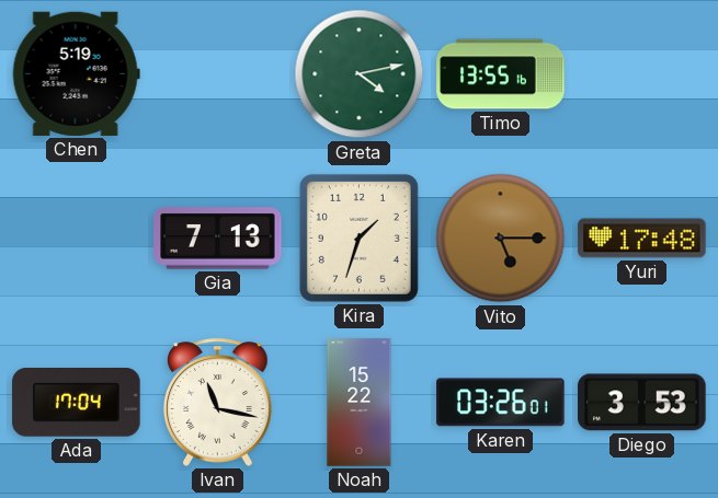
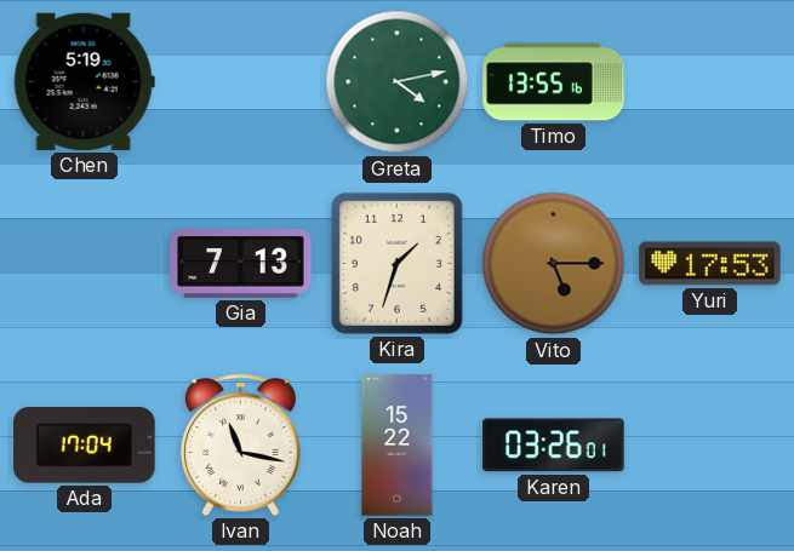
Yuri: 17:48 -> 17:53 (710, 264)
Diego: 3:53 -> none (642, 403)
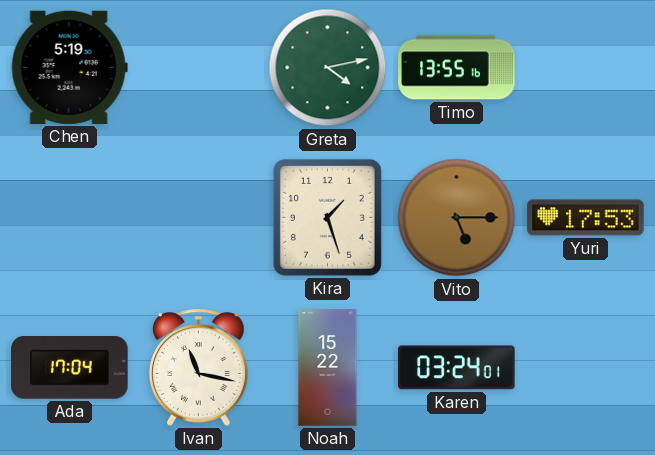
Gia: 7:13 -> none (241, 264)
Kira: 1:33 -> 1:27 (327, 217)
Karen: 03:26 -> 03:24 (457, 368)
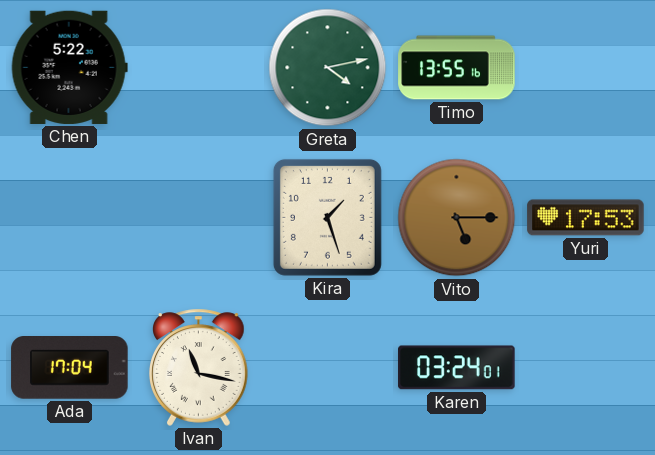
Chen: 5:19 -> 5:22 (69, 67)
Noah: 15:22 -> none (328, 368)
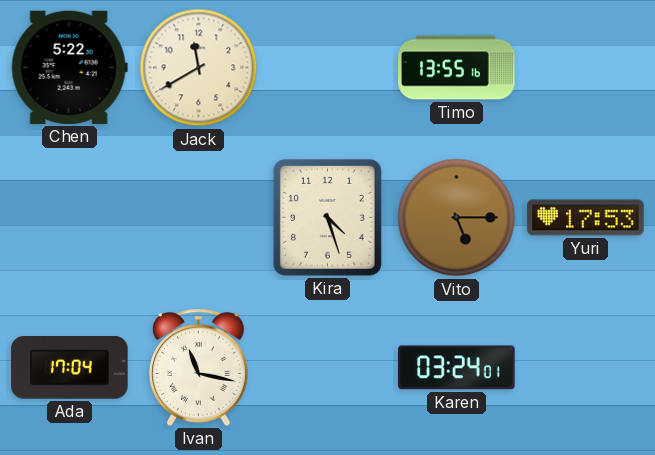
Jack: none -> 11:40 (199, 68)
Greta: 4:13 -> none (328, 68)
Kira: 1:27 -> 4:27 (327, 217)
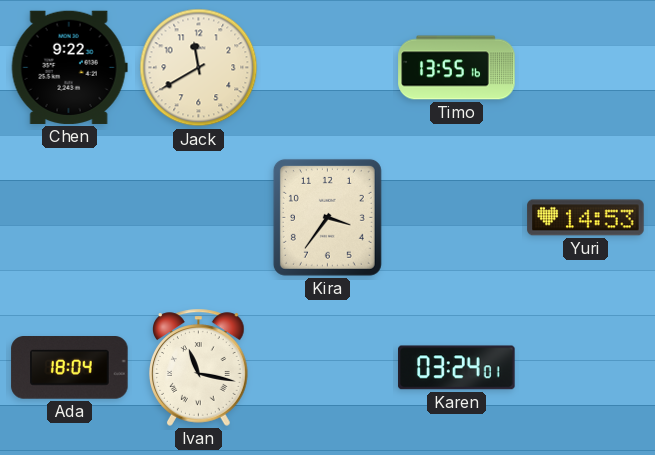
Chen: 5:22 -> 9:22 (69, 67)
Kira: 4:27 -> 3:36 (327, 217)
Vito: 5:15 -> none (457, 218)
Yuri: 17:53 -> 14:53 (586, 218)
Ada: 17:04 -> 18:04 (70, 368)
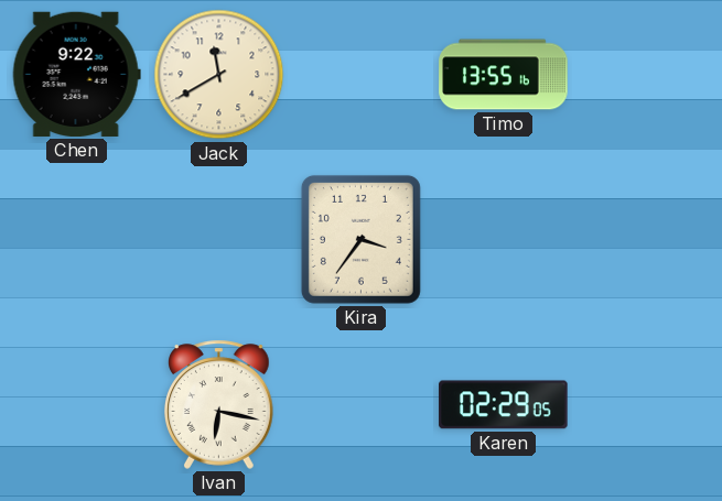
Yuri: 14:53 -> none (586, 218)
Ada: 18:04 -> none (70, 368)
Ivan: 11:17 -> 6:17 (219, 404)
Karen: 03:24 -> 02:29 (504, 405)
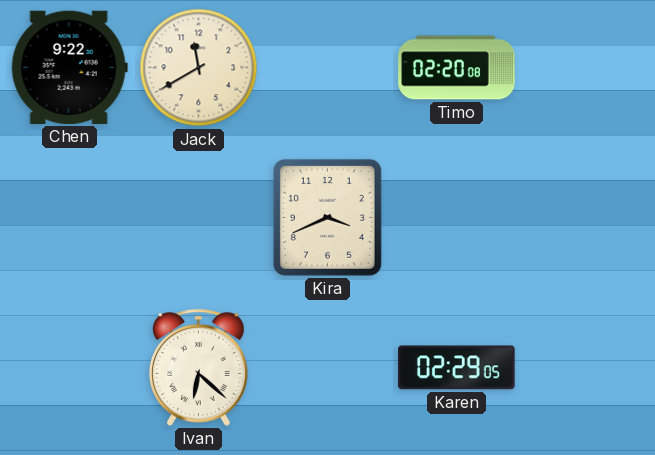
Timo: 13:55 -> 02:20 (457, 68)
Kira: 3:36 -> 3:41 (327, 217)
Ivan: 6:17 -> 6:22 (199, 367)
